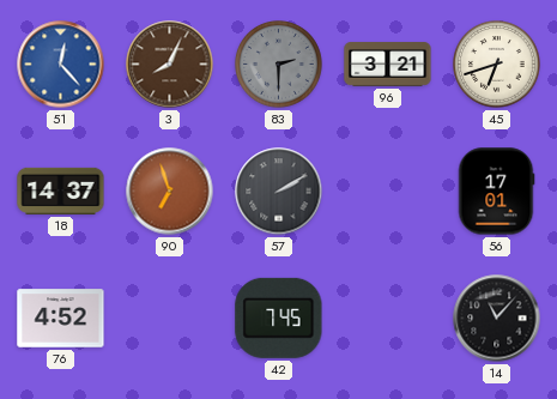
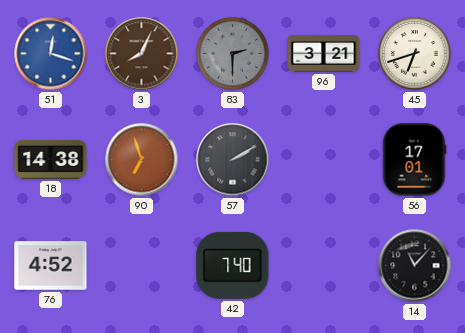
51: 12:23 -> 12:18 (51, 54)
18: 14:37 -> 14:38 (51, 159)
42: 7:45 -> 7:40 (233, 265)
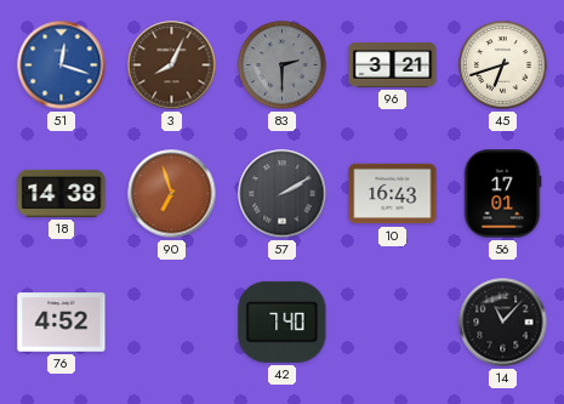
10: none -> 16:43 (393, 194)
